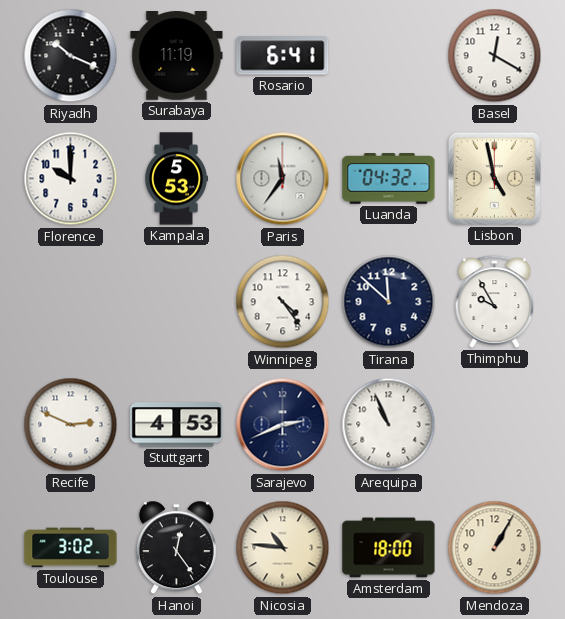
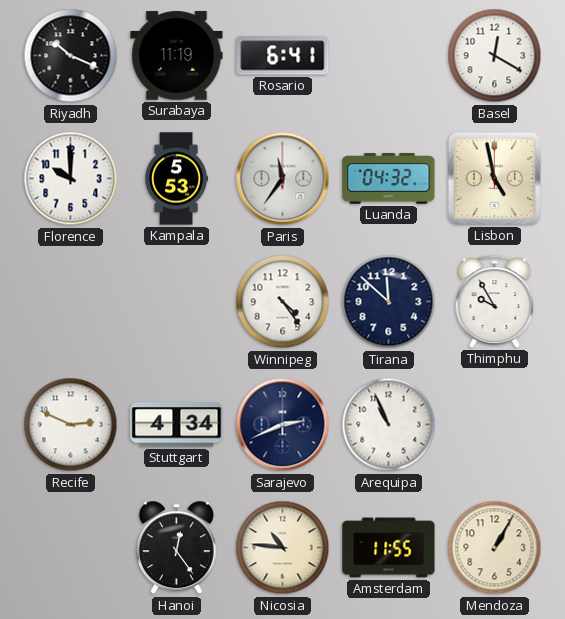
Stuttgart: 4:53 -> 4:34 (177, 425)
Toulouse: 3:02 -> none (71, 548)
Amsterdam: 18:00 -> 11:55 (389, 548)
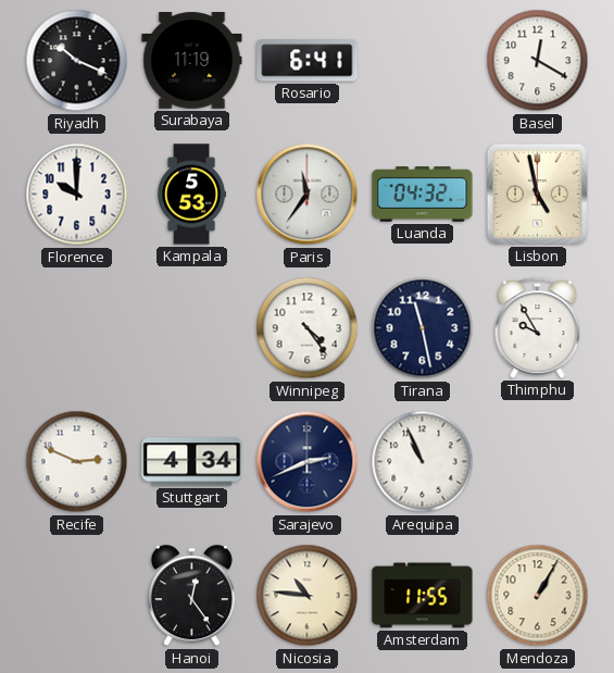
Tirana: 11:52 -> 11:28 (423, 328)
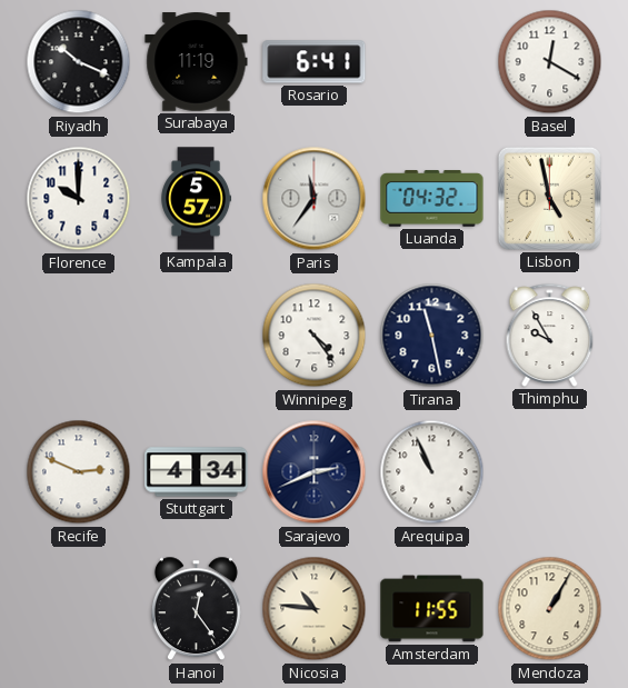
Kampala: 5:53 -> 5:57 (197, 199)
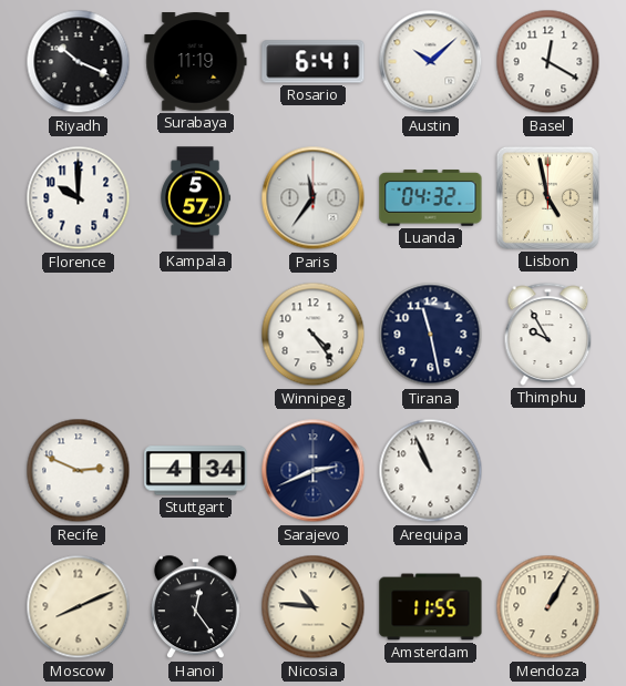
Austin: none -> 10:08 (431, 62)
Moscow: none -> 8:11 (79, 607)
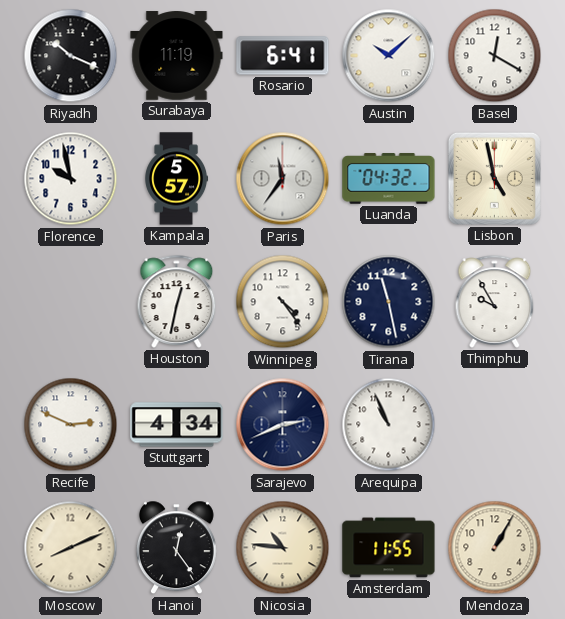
Florence: 10:00 -> 9:58 (71, 179)
Houston: none -> 12:32 (177, 301)
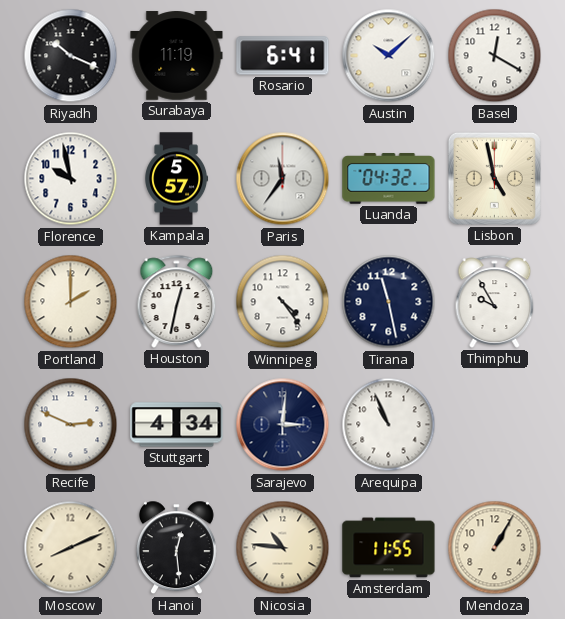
Portland: none -> 2:00 (71, 302)
Sarajevo: 2:41 -> 3:01 (283, 425)
Hanoi: 12:24 -> 12:29 (176, 548)
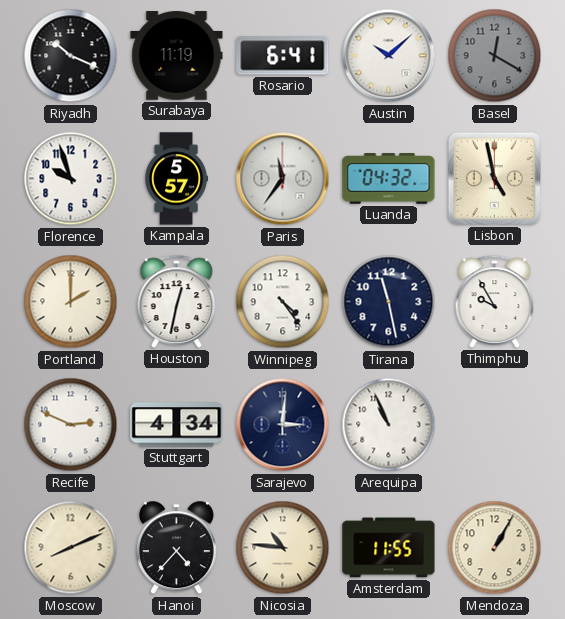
Basel dial: white -> grey (495, 56)
Florence: 9:58 -> 9:57 (71, 179)
Hanoi: 12:29 -> 4:37 (176, 548)
